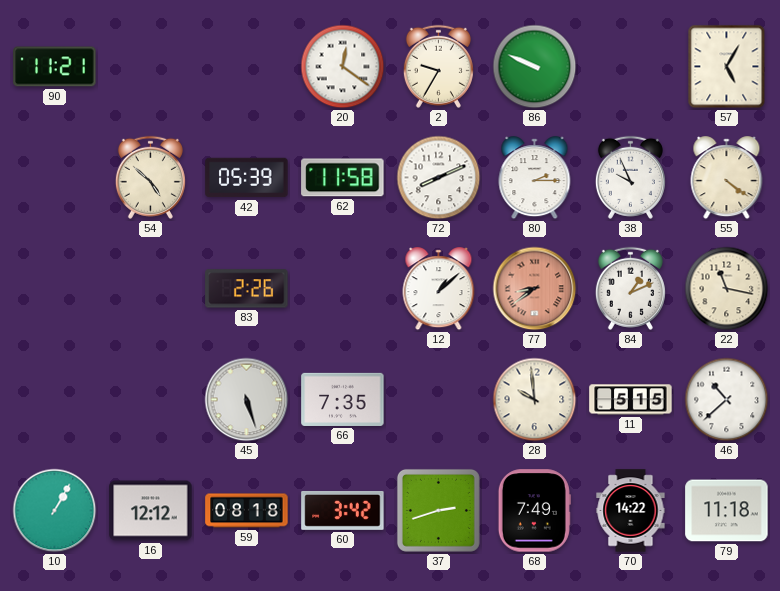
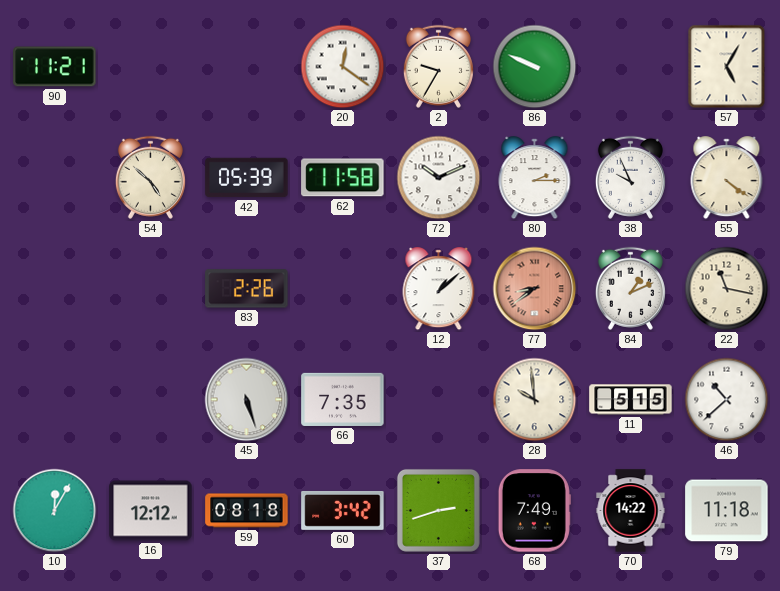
72: 8:11 -> 10:11 (439, 178)
10: 1:05 -> 12:05 (55, 511)
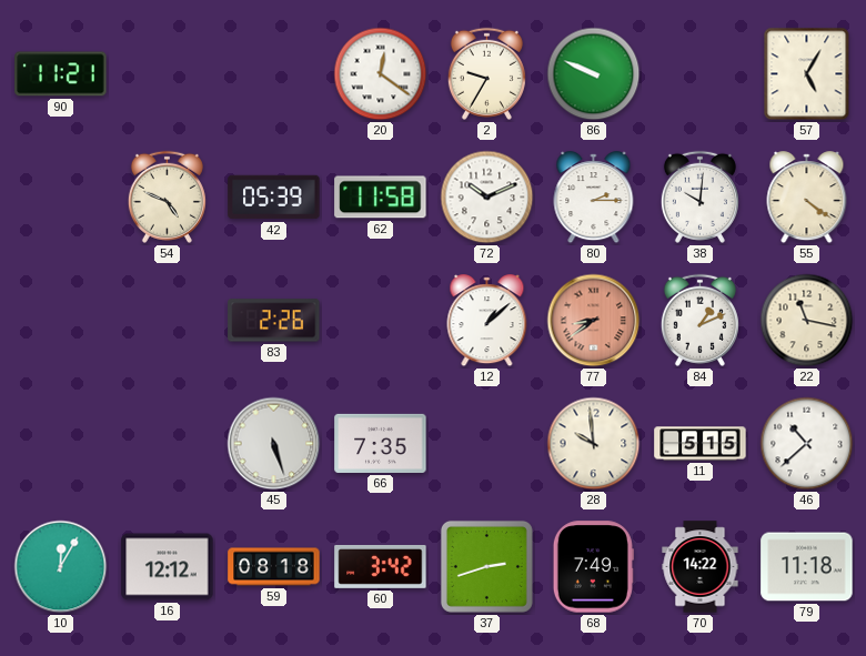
54: 4:52 -> 4:49 (167, 196)
38: 9:56 -> 10:01 (699, 196)
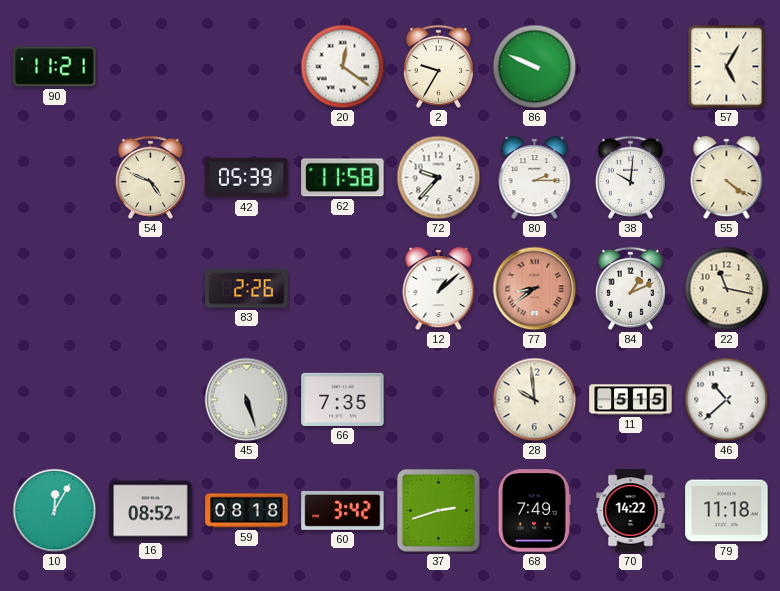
72: 10:11 -> 9:37 (439, 178)
16: 12:12 -> 08:52 (151, 511)
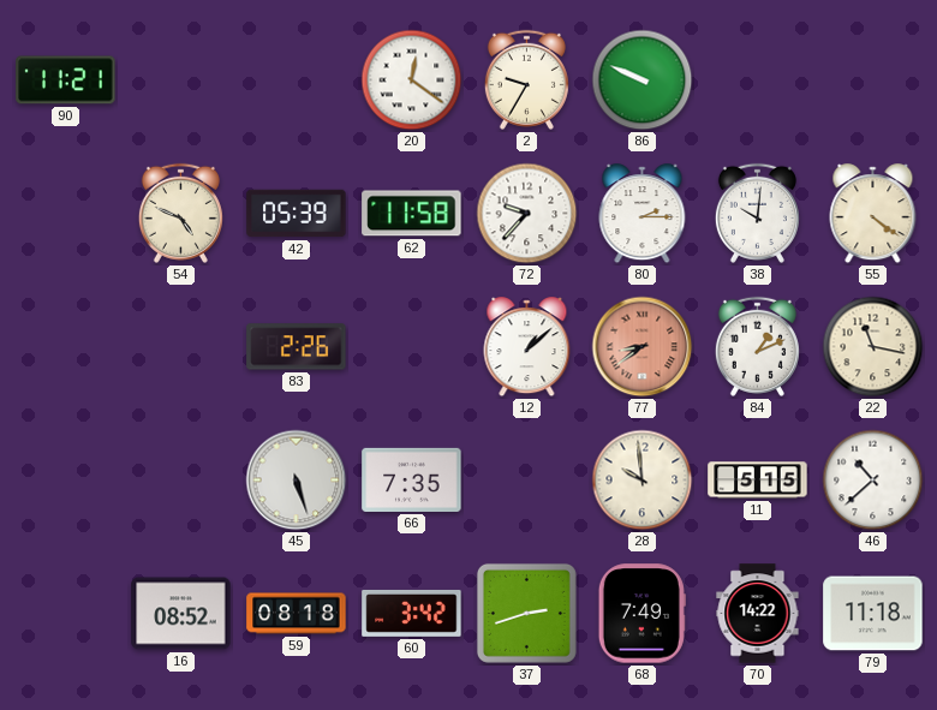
57: 5:05 -> none (727, 67)
10: 12:05 -> none (55, 511)
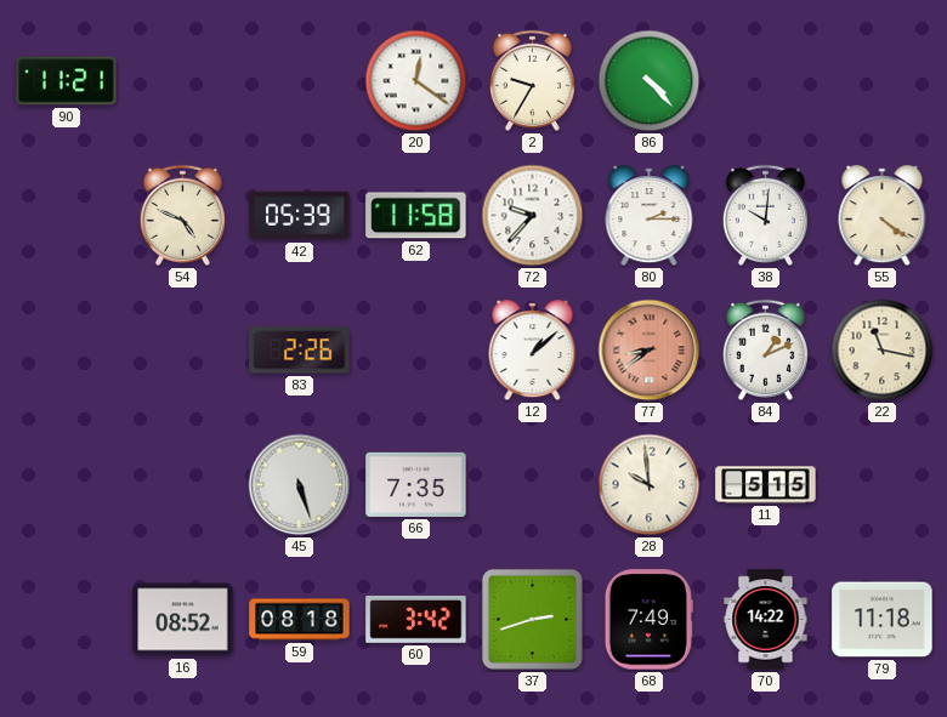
86: 9:49 -> 4:23 (650, 81)
46: 10:38 -> none (873, 481)
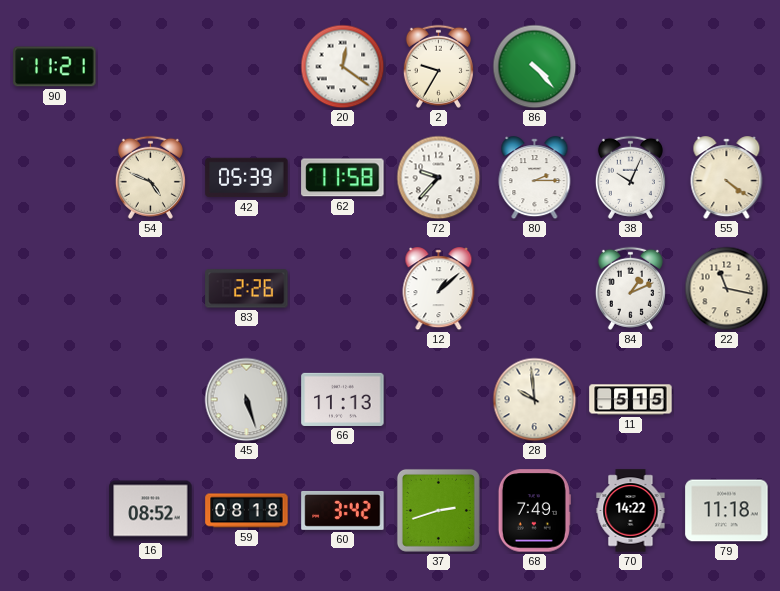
38: 10:01 -> 10:04 (630, 177)
77: 8:39 -> none (650, 351)
66: 7:35 -> 11:13 (343, 399)
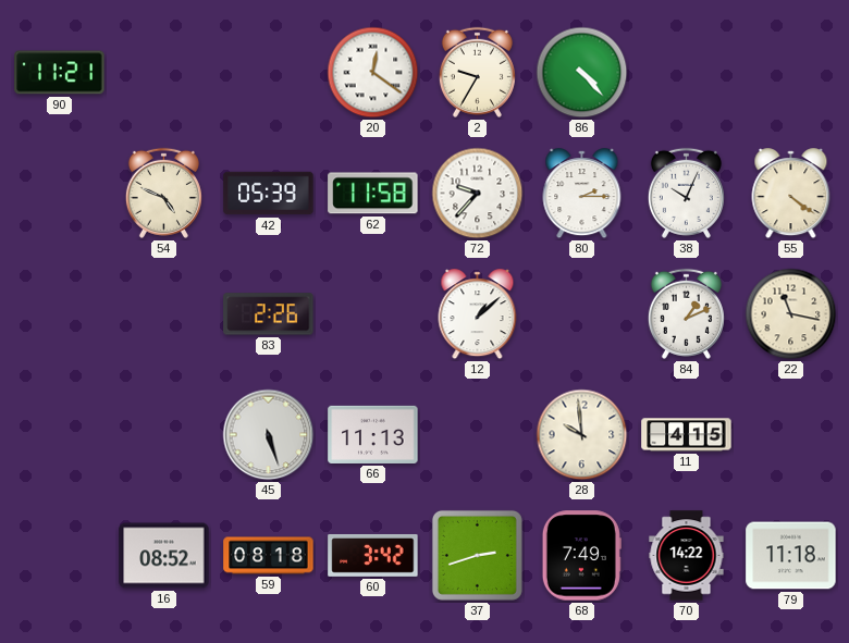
11: 5:15 -> 4:15 (687, 435)
